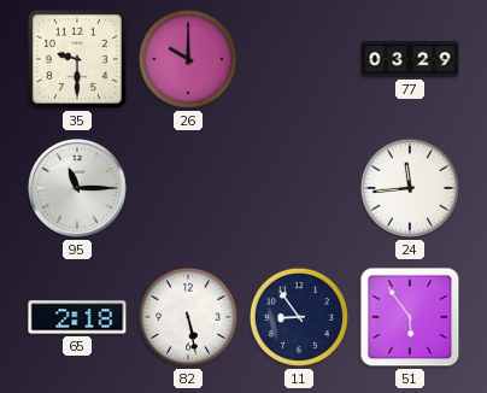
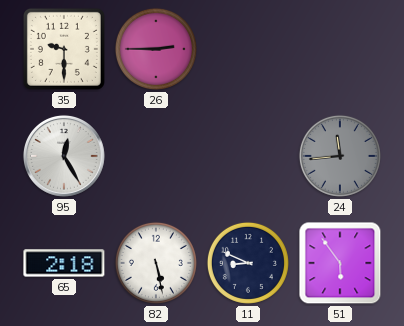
26: 10:00 -> 2:45 (156, 49)
77: 03:29 -> none (410, 59)
95: 11:15 -> 12:25 (64, 156)
24 dial: white -> grey (340, 156)
11: 8:54 -> 8:49 (248, 263)
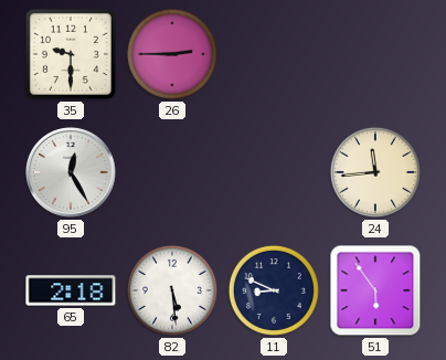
24 dial: grey -> cream (375, 172)
82: 5:28 -> 5:29 (172, 290)
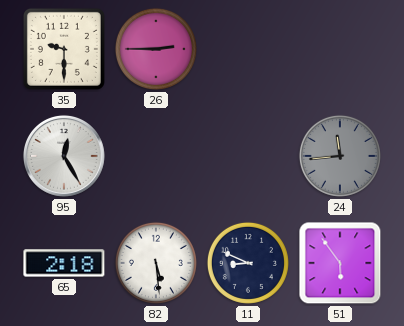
24 dial: cream -> grey (340, 156)
